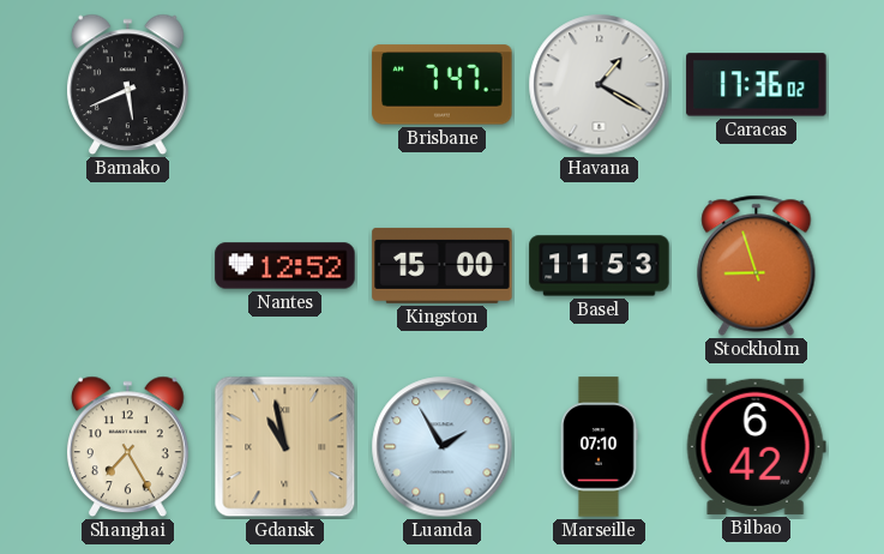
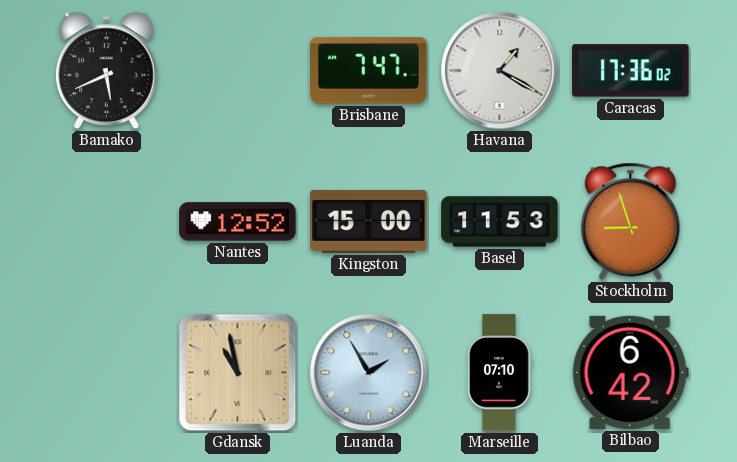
Shanghai: 7:25 -> none (128, 447)
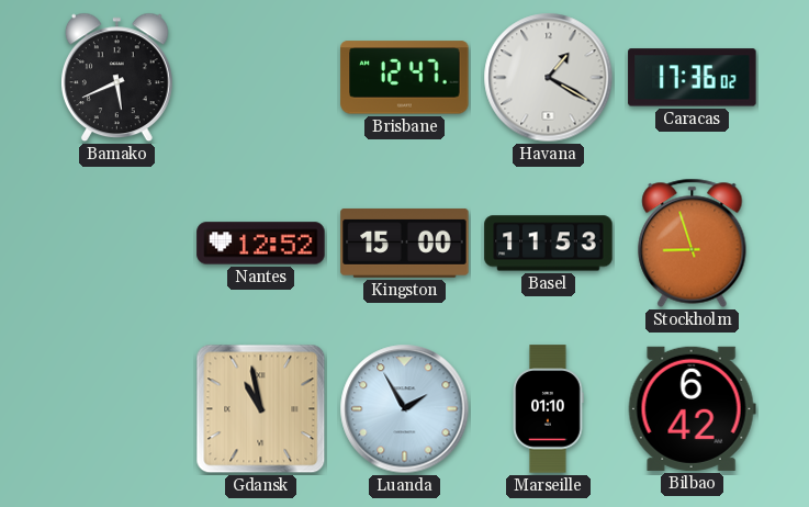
Brisbane: 7:47 -> 12:47 (405, 78)
Marseille: 07:10 -> 01:10 (548, 409)
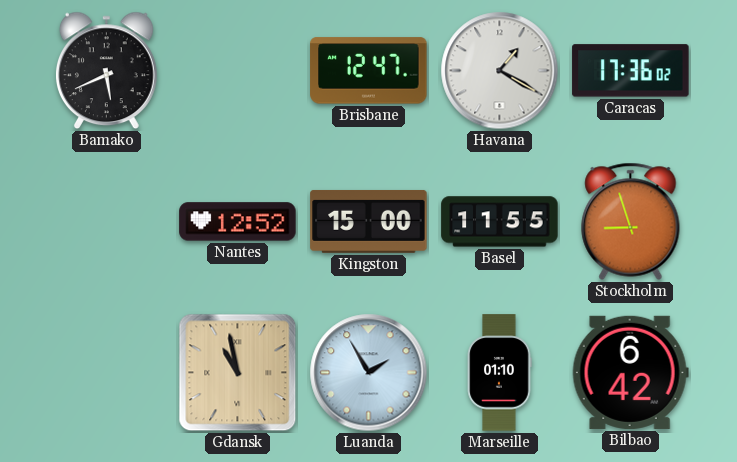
Basel: 11:53 -> 11:55 (500, 222)
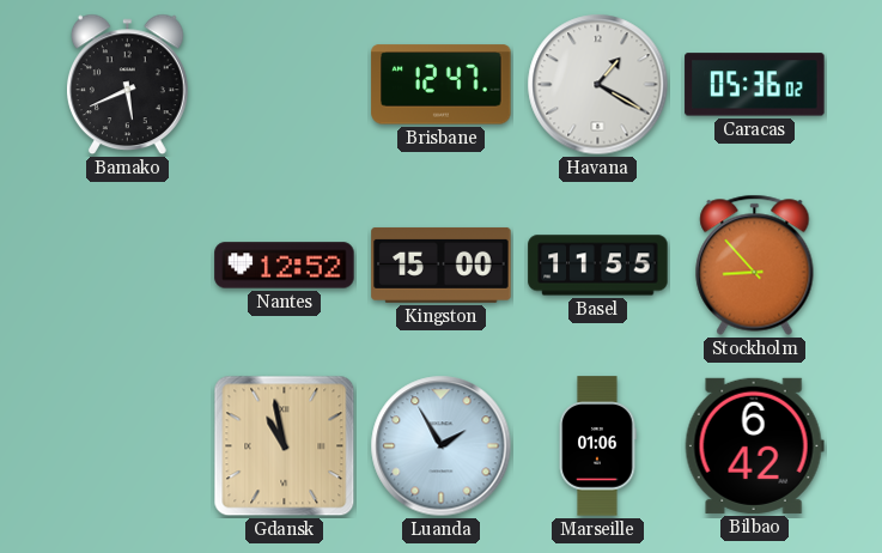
Caracas: 17:36 -> 05:36 (755, 85)
Stockholm: 8:57 -> 8:53 (755, 265)
Marseille: 01:10 -> 01:06 (597, 446)
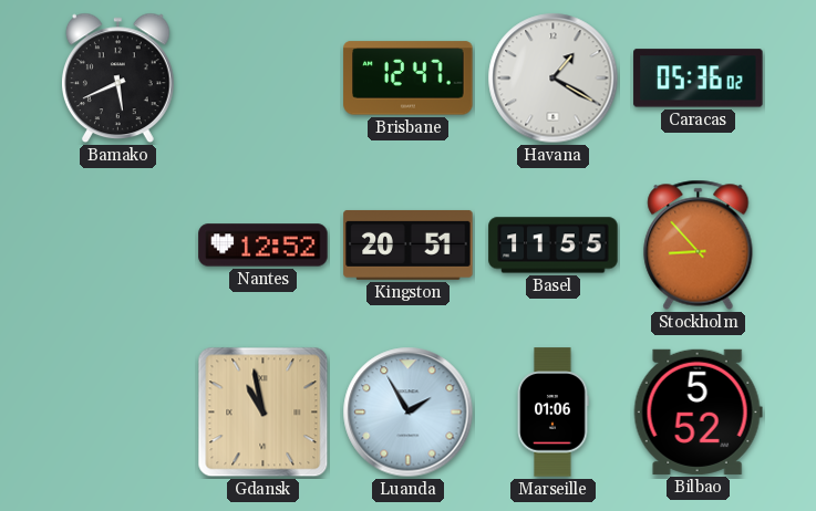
Kingston: 15:00 -> 20:51 (409, 244)
Bilbao: 6:42 -> 5:52 (698, 411)
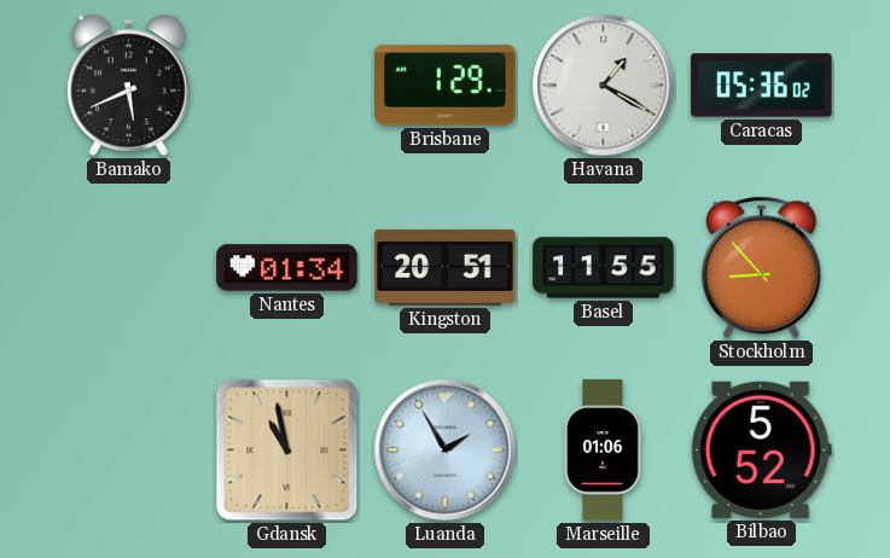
Brisbane: 12:47 -> 1:29 (446, 86)
Nantes: 12:52 -> 01:34 (287, 268)
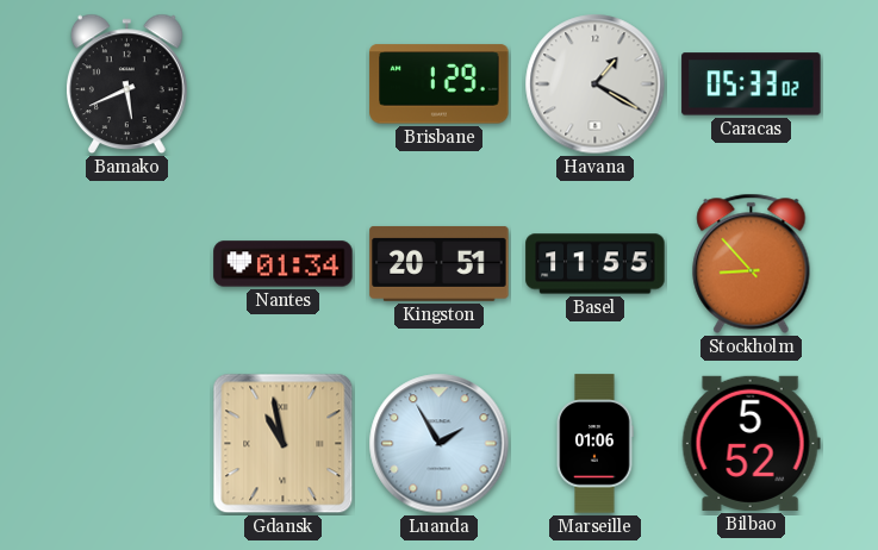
Caracas: 05:36 -> 05:33 (752, 85)
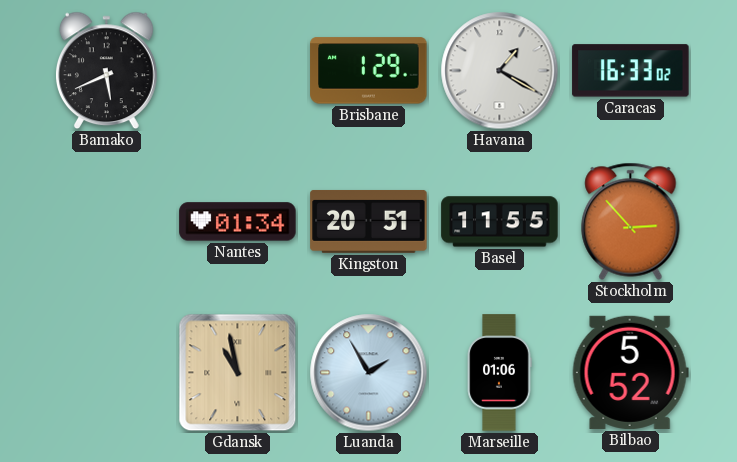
Caracas: 05:33 -> 16:33 (631, 71)
Stockholm: 8:53 -> 2:53 (631, 221)
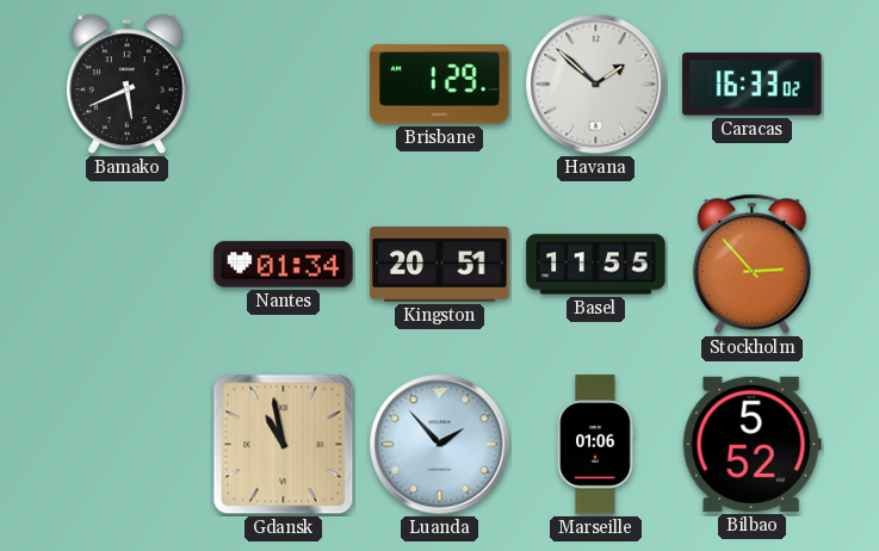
Havana: 1:20 -> 1:52 (596, 85)
Luanda: 1:55 -> 1:53 (440, 445)
